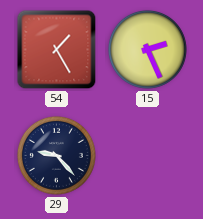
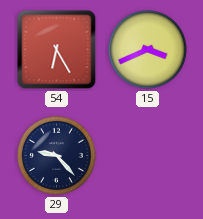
54: 1:25 -> 6:25 (57, 50)
15: 2:26 -> 3:41 (147, 49)
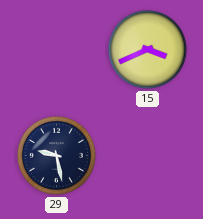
54: 6:25 -> none (57, 50)
29: 9:23 -> 9:28 (56, 155)
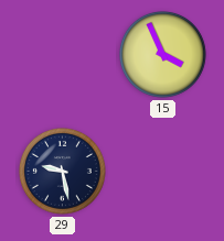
15: 3:41 -> 3:56 (162, 54)
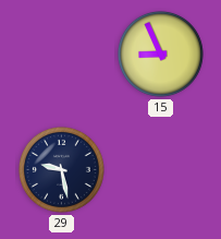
15: 3:56 -> 8:56 (160, 53)
